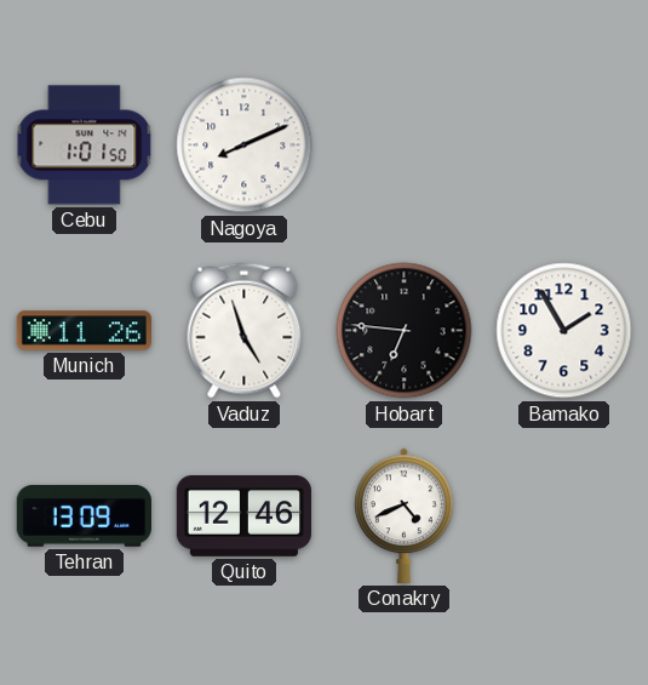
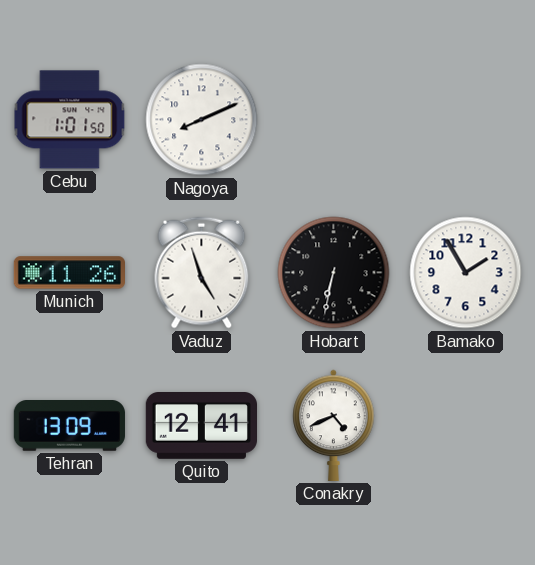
Hobart: 6:46 -> 6:32 (334, 273)
Quito: 12:46 -> 12:41 (201, 426)
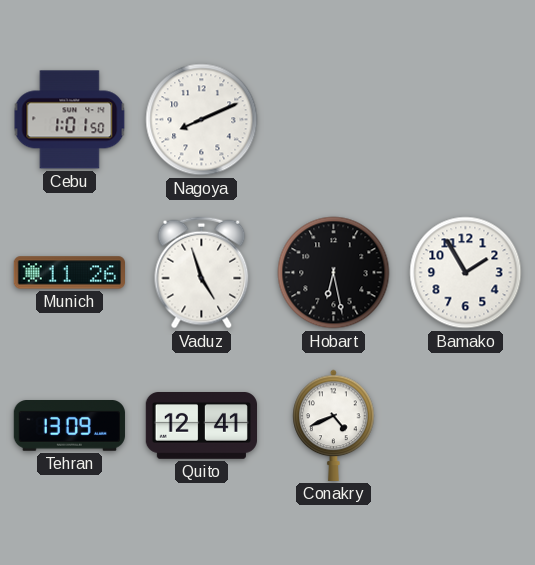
Hobart: 6:32 -> 6:28 (334, 273)
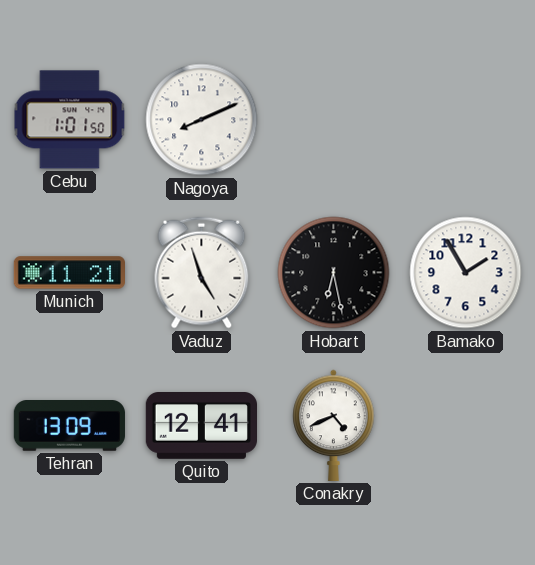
Munich: 11:26 -> 11:21 (69, 273)
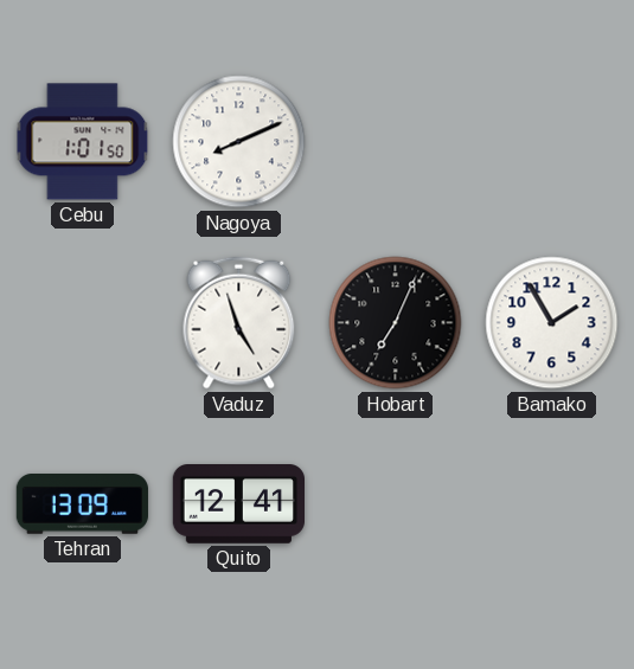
Munich: 11:21 -> none (69, 273)
Hobart: 6:28 -> 7:04 (396, 323)
Conakry: 4:41 -> none (334, 425)
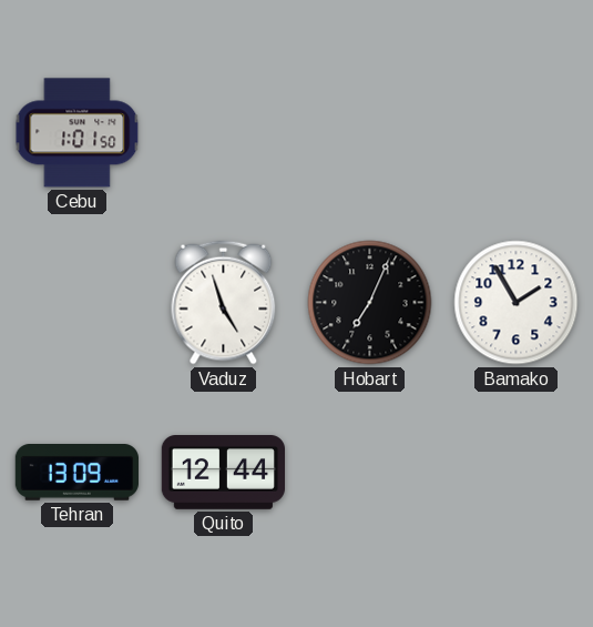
Nagoya: 8:11 -> none (239, 142)
Quito: 12:41 -> 12:44 (223, 473)
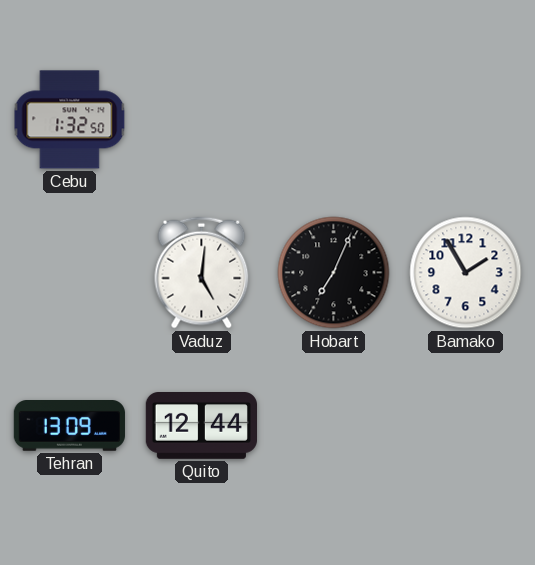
Cebu: 1:01 -> 1:32 (70, 120)
Vaduz: 4:57 -> 5:01 (202, 273)
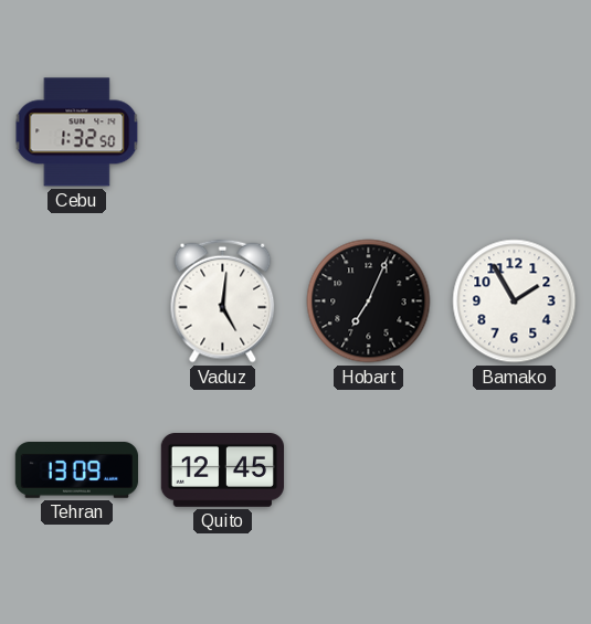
Quito: 12:44 -> 12:45 (222, 470)
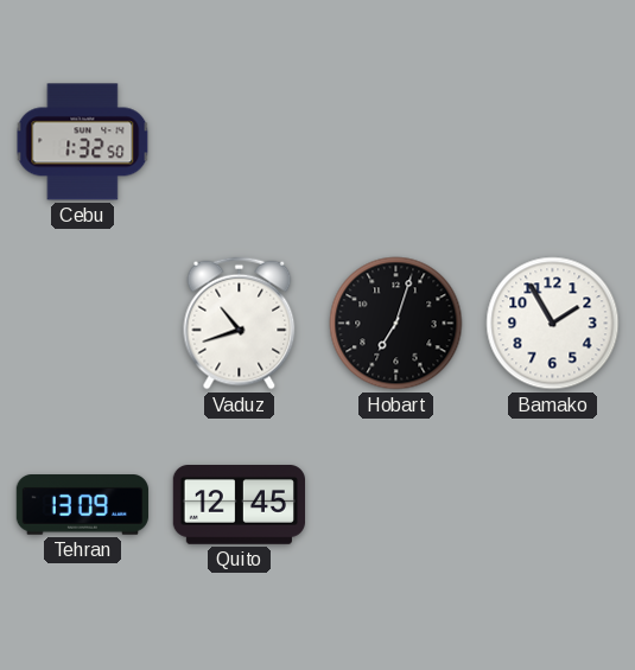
Vaduz: 5:01 -> 10:42 (240, 324)
Hobart: 7:04 -> 7:03 (396, 324)
